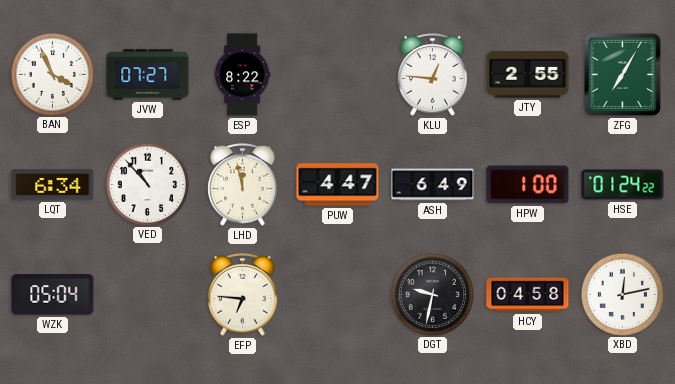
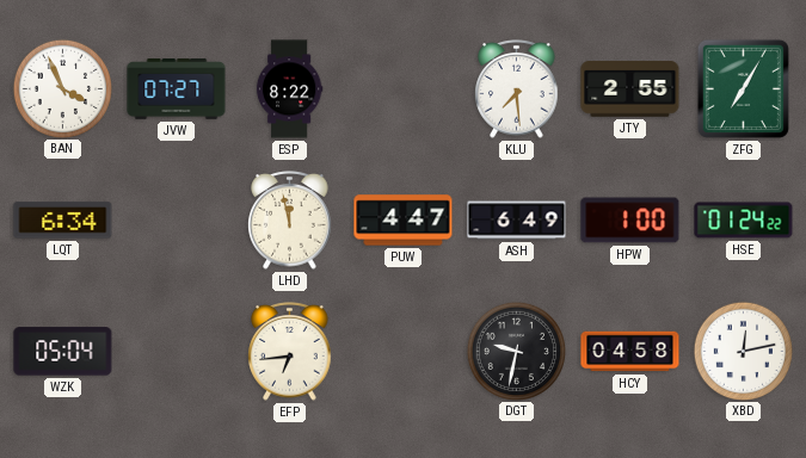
KLU: 12:46 -> 7:29 (517, 89)
VED: 10:53 -> none (147, 184)
EFP: 6:46 -> 6:44 (290, 352)
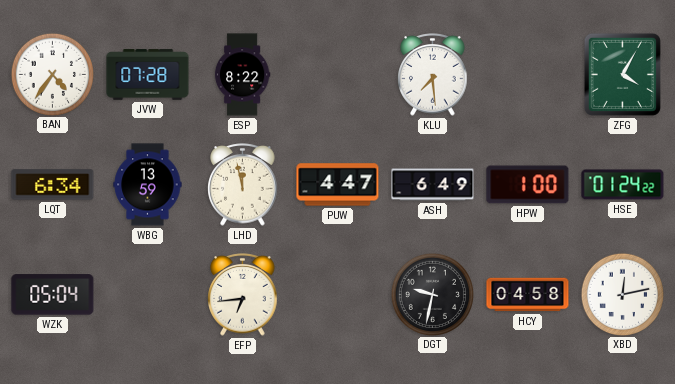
BAN: 3:56 -> 4:36 (52, 74)
JVW: 07:27 -> 07:28 (148, 75)
JTY: 2:55 -> none (630, 89)
ZFG: 7:05 -> 4:05 (622, 74)
WBG: none -> 13:59 (148, 185)
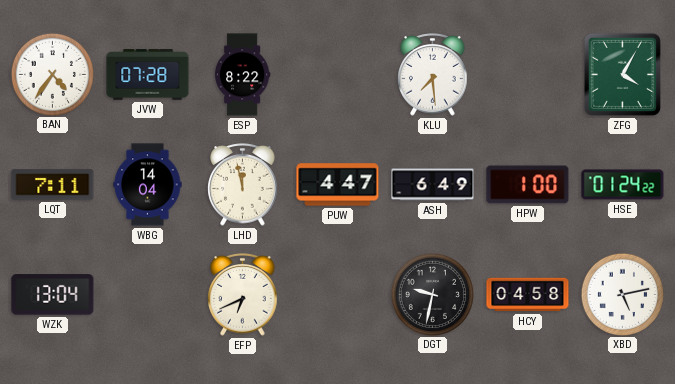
LQT: 6:34 -> 7:11 (53, 185)
WBG: 13:59 -> 14:04 (148, 185)
WZK: 05:04 -> 13:04 (53, 295)
EFP: 6:44 -> 6:41 (243, 295)
XBD: 12:13 -> 5:13 (622, 294)
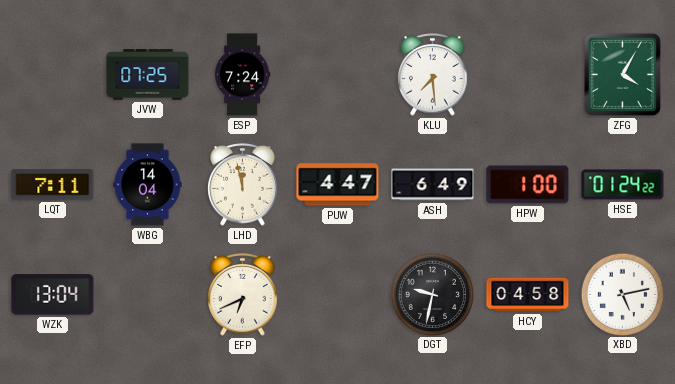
BAN: 4:36 -> none (52, 74)
JVW: 07:28 -> 07:25 (148, 75)
ESP: 8:22 -> 7:24 (242, 75)
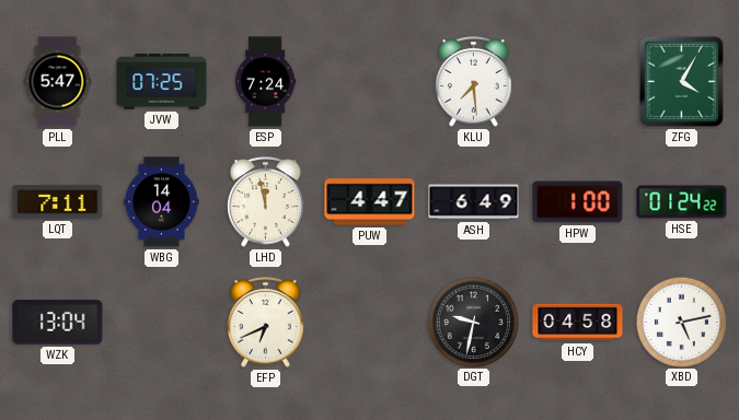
PLL: none -> 5:47 (58, 82)
